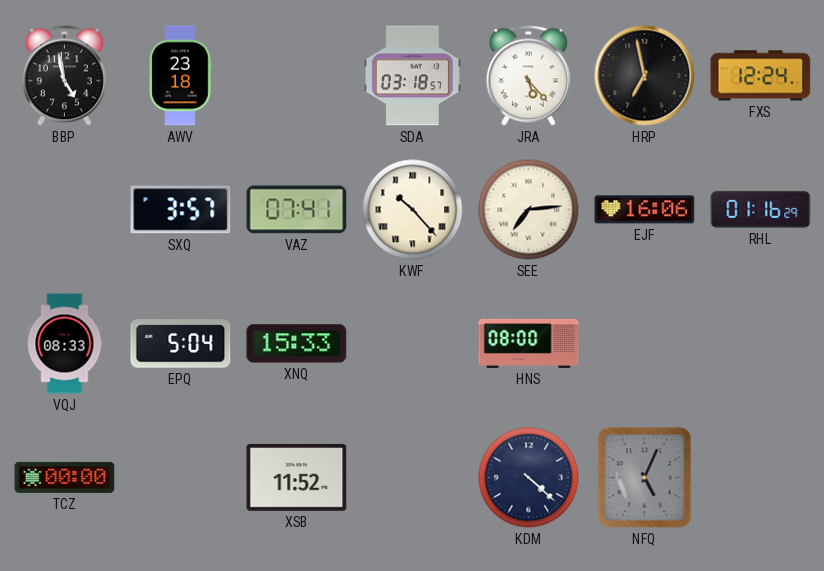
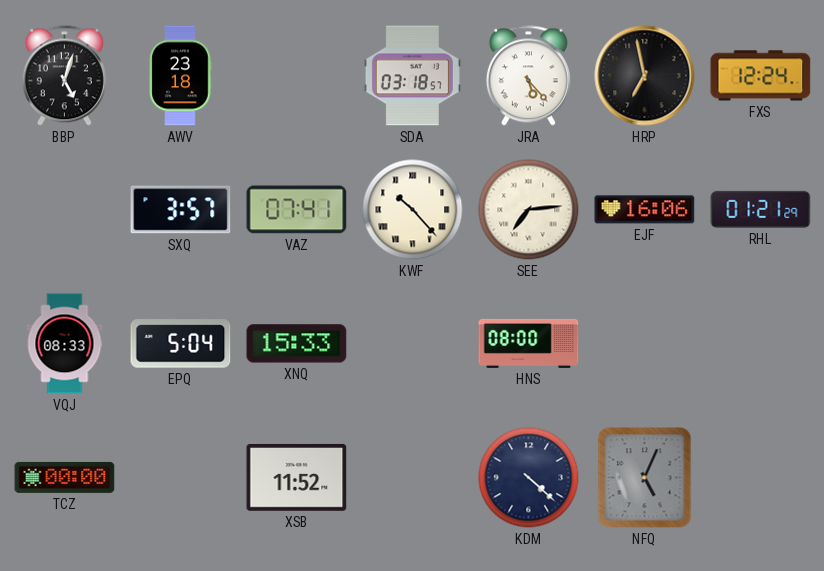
BBP: 4:58 -> 5:03 (64, 76)
RHL: 01:16 -> 01:21 (761, 209)
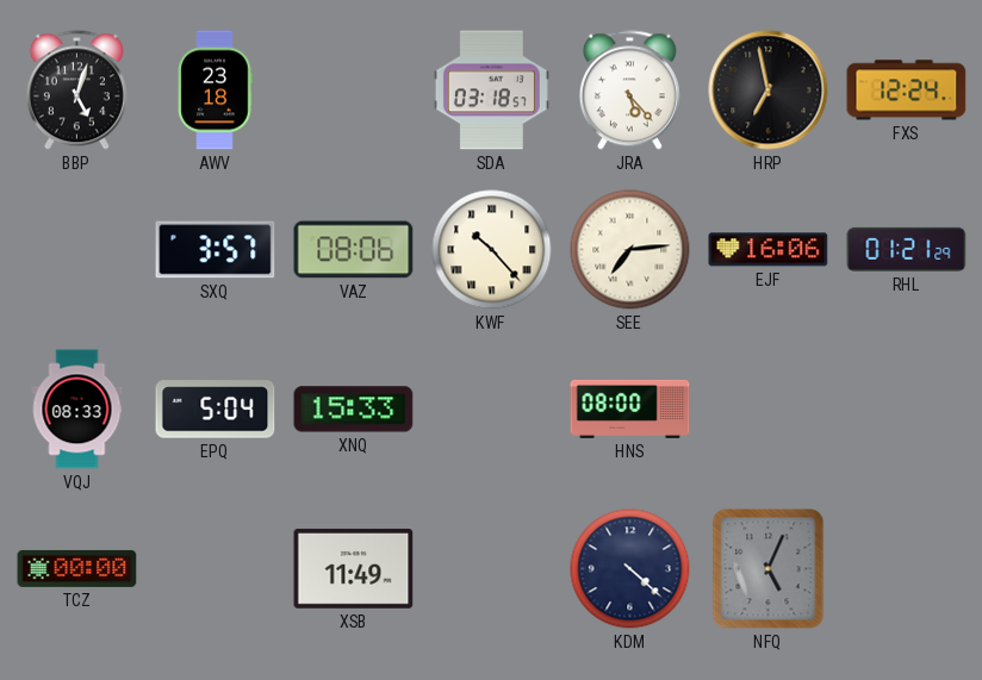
VAZ: 07:41 -> 08:06 (354, 250)
XSB: 11:52 -> 11:49 (354, 569)
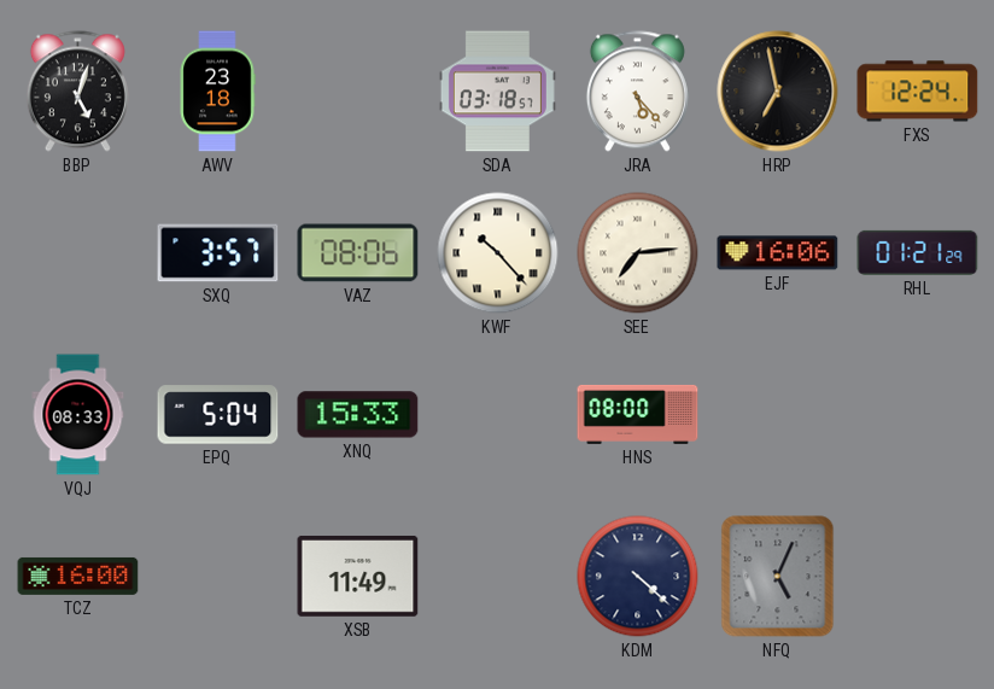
TCZ: 00:00 -> 16:00 (78, 576)
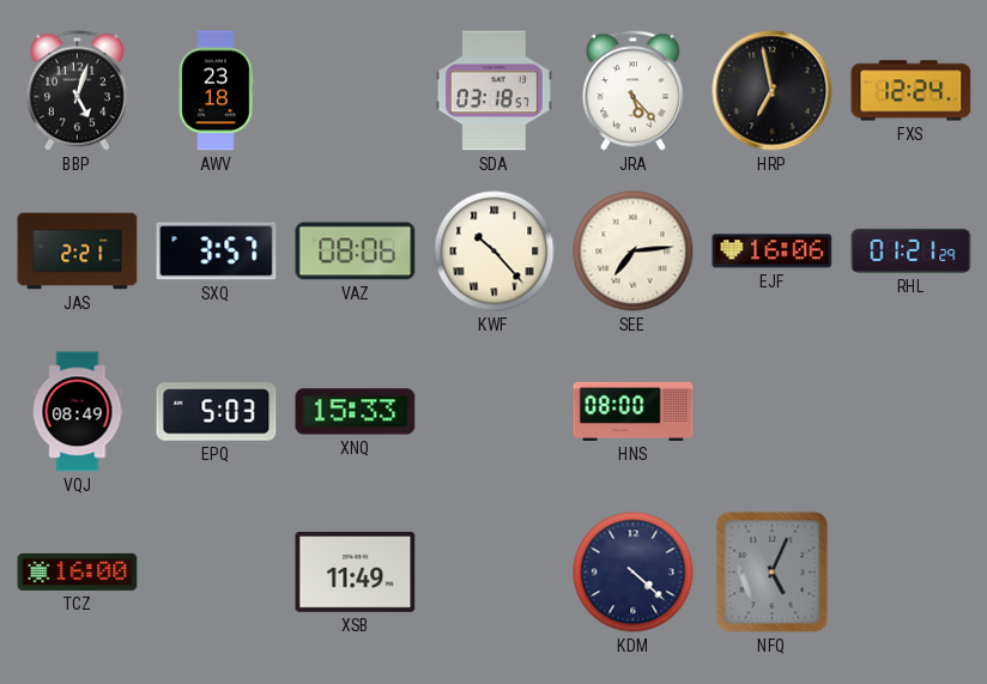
JAS: none -> 2:21 (78, 252)
VQJ: 08:33 -> 08:49 (78, 412)
EPQ: 5:04 -> 5:03 (217, 412)
